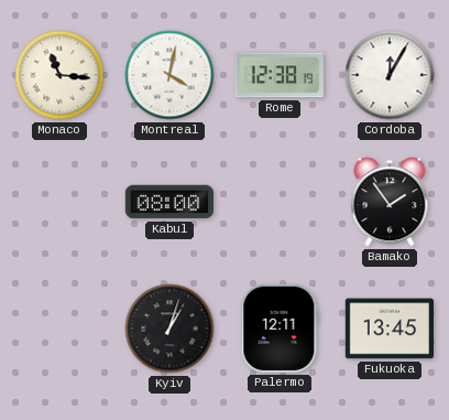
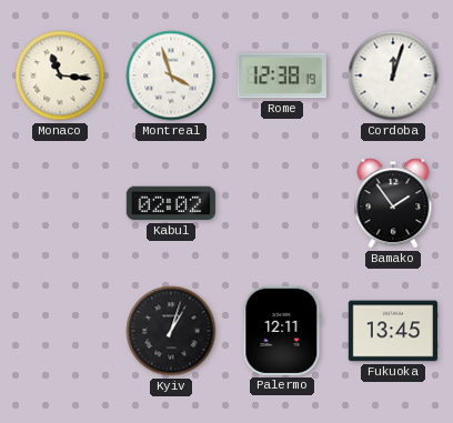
Montreal: 4:02 -> 3:57 (171, 75)
Cordoba: 12:05 -> 12:03 (393, 75)
Kabul: 08:00 -> 02:02 (170, 203)
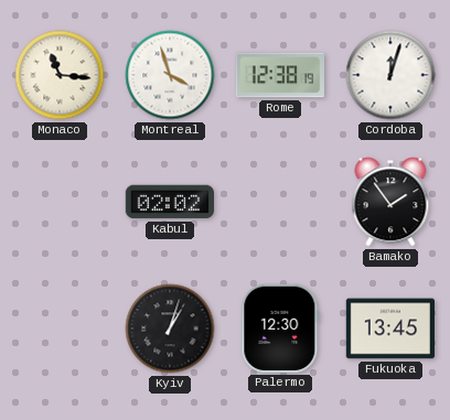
Palermo: 12:11 -> 12:30 (280, 329)
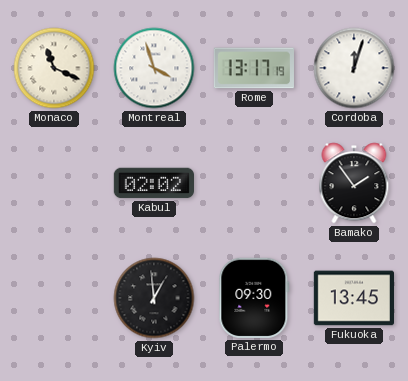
Monaco: 11:16 -> 11:19 (54, 68)
Rome: 12:38 -> 13:17 (254, 68)
Kyiv: 1:03 -> 12:59 (154, 298)
Palermo: 12:30 -> 09:30 (254, 298)
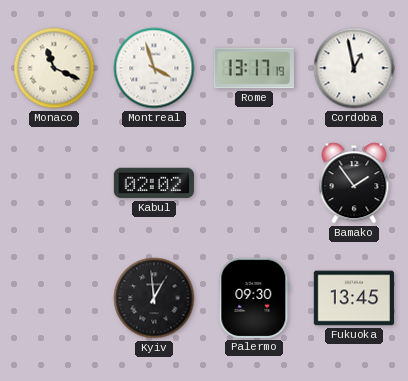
Cordoba: 12:03 -> 12:58 (354, 68)
